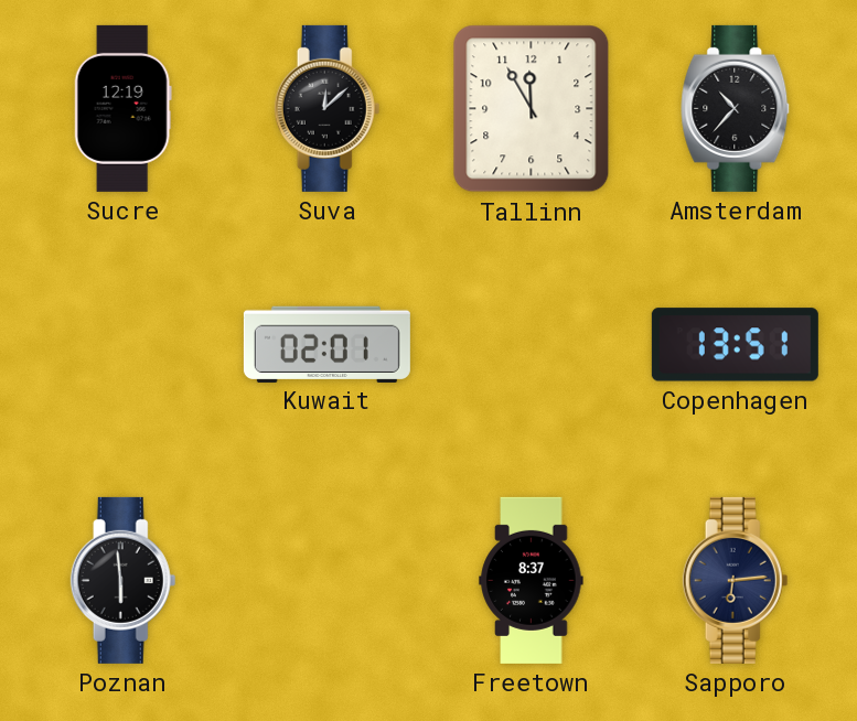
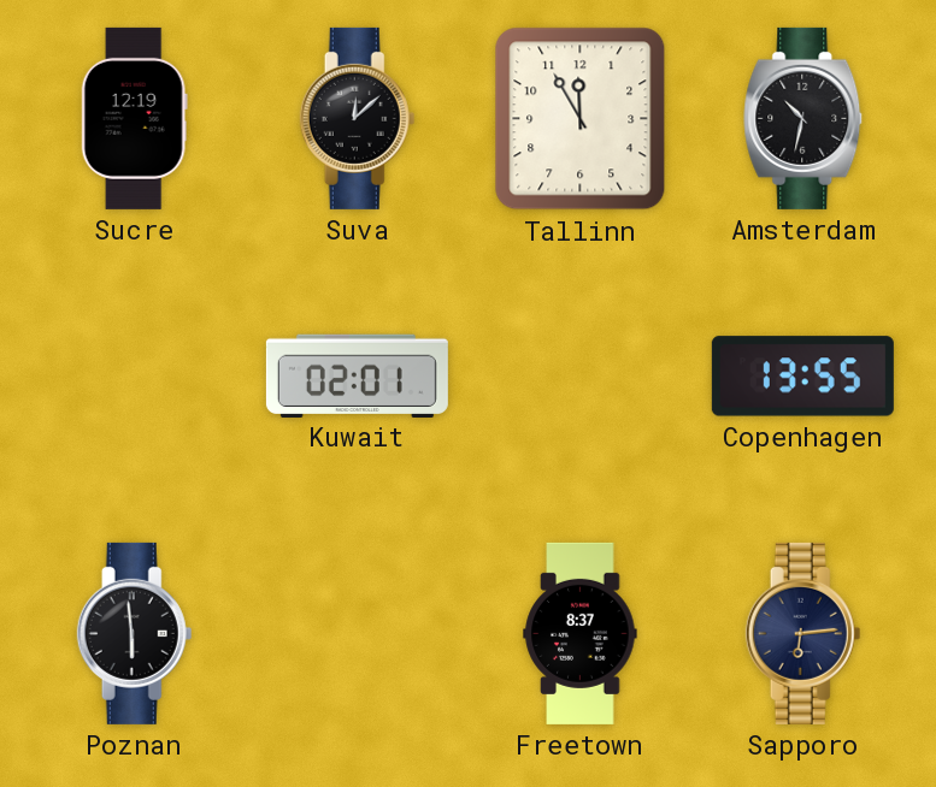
Amsterdam: 10:37 -> 10:32 (803, 118)
Copenhagen: 13:51 -> 13:55 (802, 377)
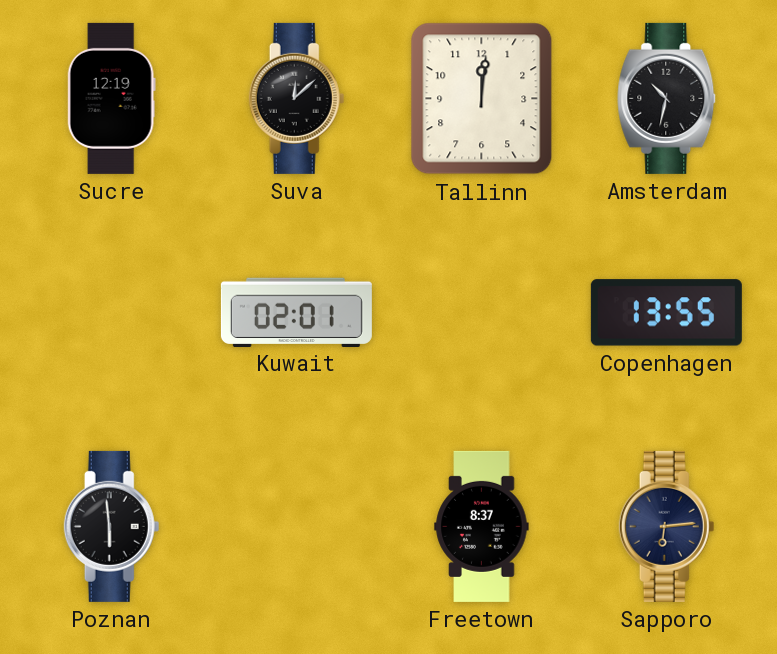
Tallinn: 11:55 -> 12:01 (482, 99)
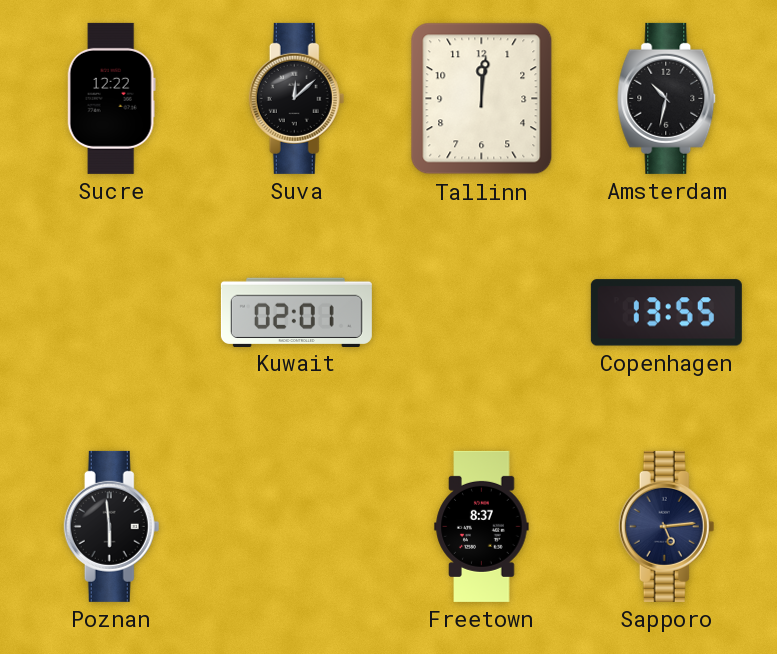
Sucre: 12:19 -> 12:22 (111, 98)
Sapporo: 6:14 -> 5:14 (667, 526)
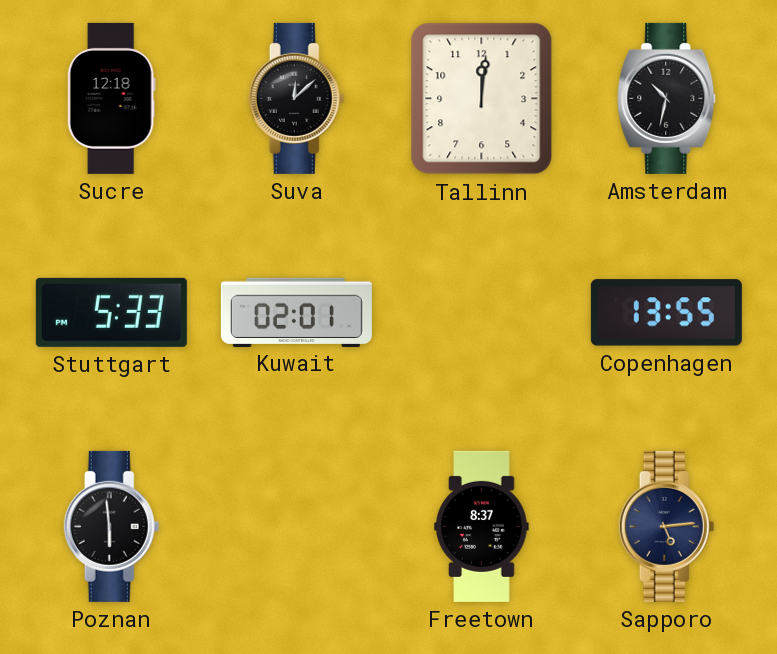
Sucre: 12:22 -> 12:18 (111, 98)
Stuttgart: none -> 5:33 (111, 312)
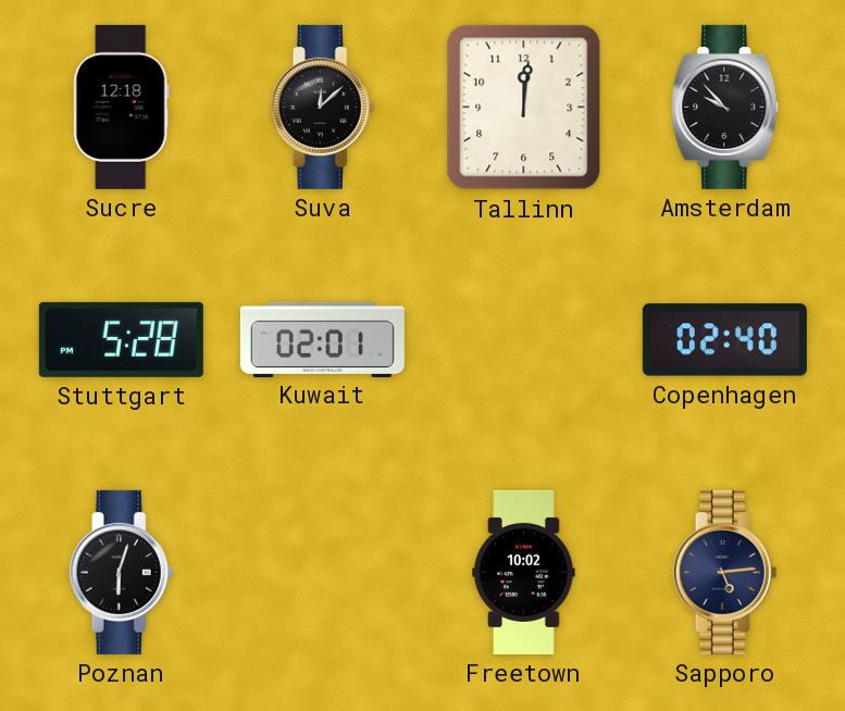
Amsterdam: 10:32 -> 9:53 (725, 107)
Stuttgart: 5:33 -> 5:28 (121, 339)
Copenhagen: 13:55 -> 02:40 (724, 340)
Poznan: 5:59 -> 6:03 (122, 572)
Freetown: 8:37 -> 10:02 (524, 572)
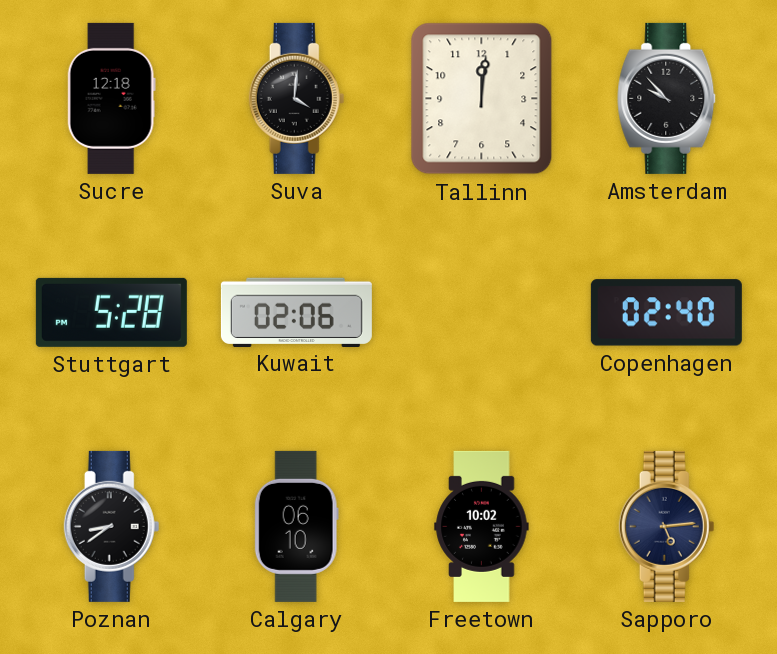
Suva: 12:08 -> 4:01 (297, 98)
Kuwait: 02:01 -> 02:06 (296, 312)
Poznan: 6:03 -> 8:39 (112, 526)
Calgary: none -> 06:10 (296, 526)
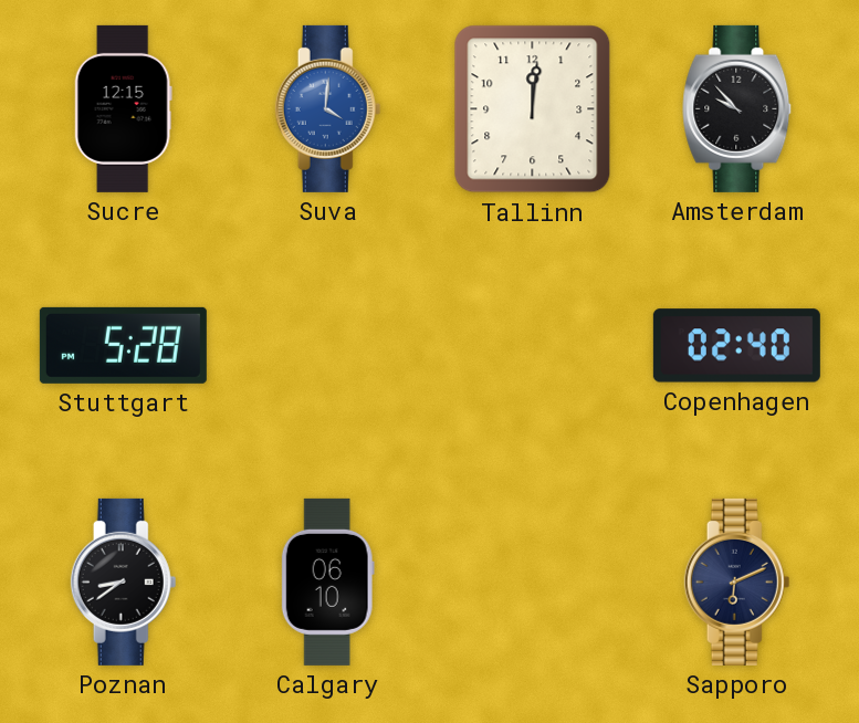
Sucre: 12:18 -> 12:15 (123, 108)
Suva dial: black -> blue (328, 108)
Kuwait: 02:06 -> none (296, 312)
Freetown: 10:02 -> none (482, 526)
Sapporo: 5:14 -> 6:11 (737, 581)
